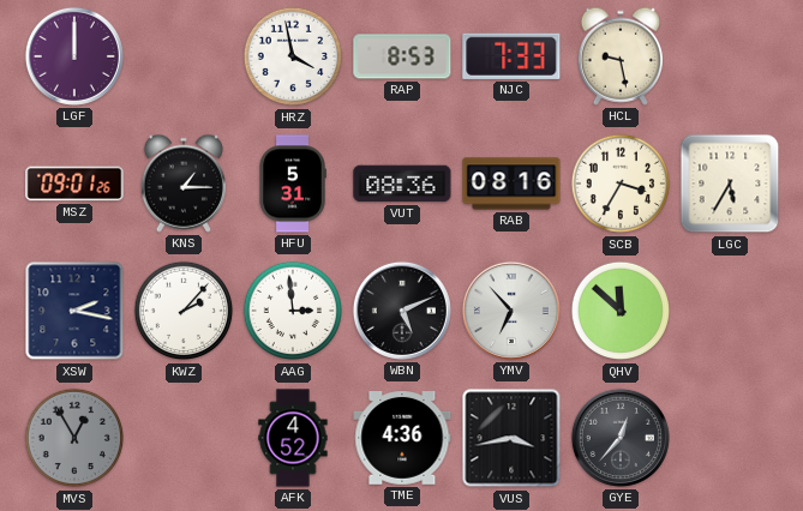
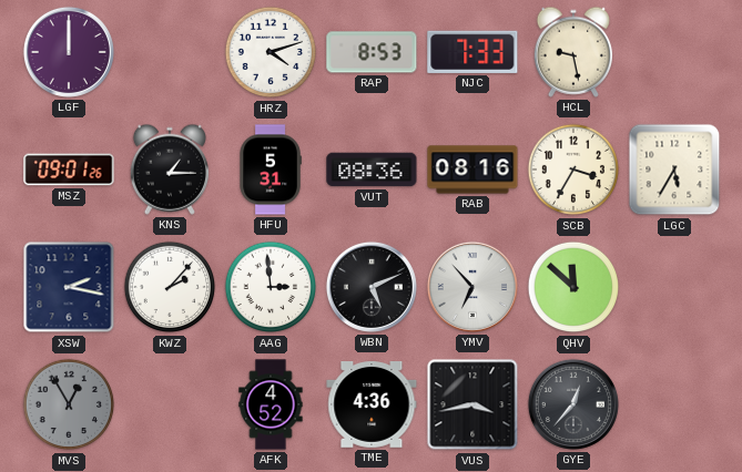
HRZ: 3:58 -> 4:12 (271, 52)
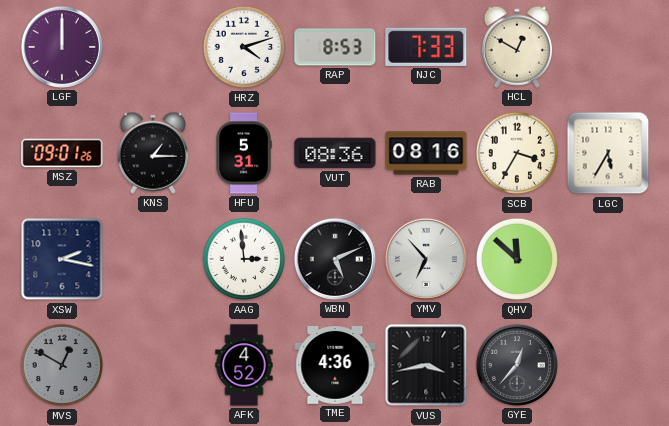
HCL: 9:28 -> 12:50 (516, 47)
KWZ: 2:07 -> none (170, 287)
MVS: 12:55 -> 12:50 (62, 365)
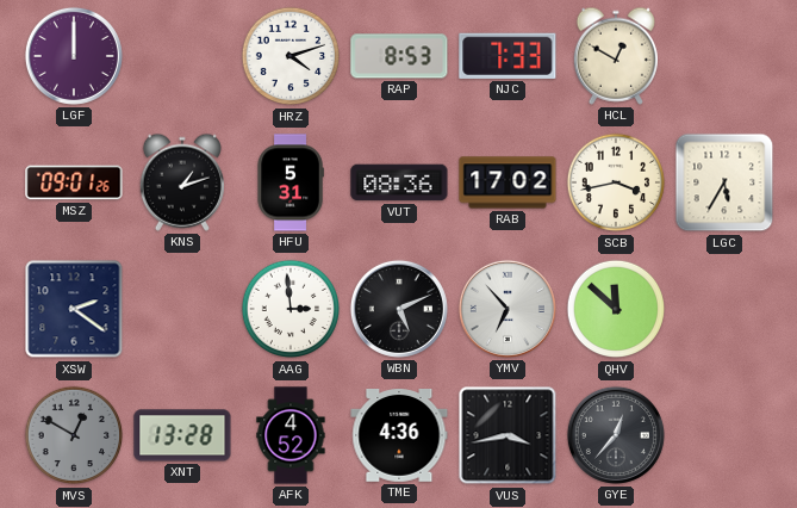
KNS: 1:15 -> 1:12 (181, 182)
RAB: 08:16 -> 17:02 (508, 182)
SCB: 3:35 -> 3:43 (616, 182)
XSW: 2:17 -> 2:21 (74, 309)
XNT: none -> 13:28 (182, 435)
